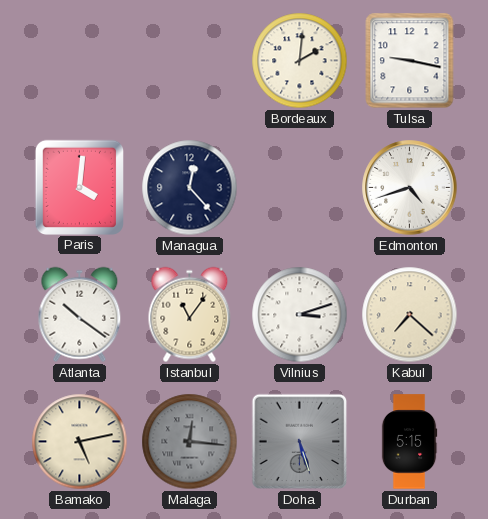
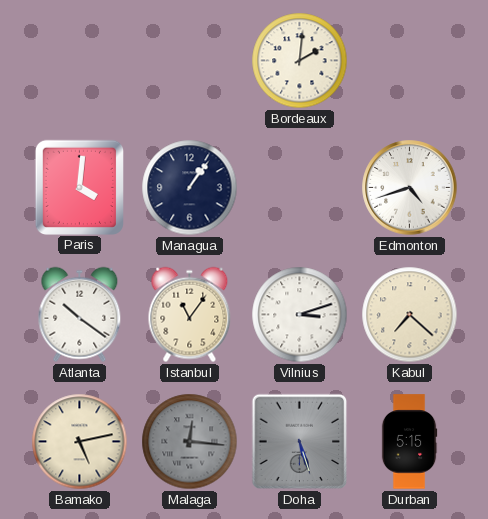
Tulsa: 9:17 -> none (410, 61)
Managua: 12:23 -> 1:06 (190, 188)
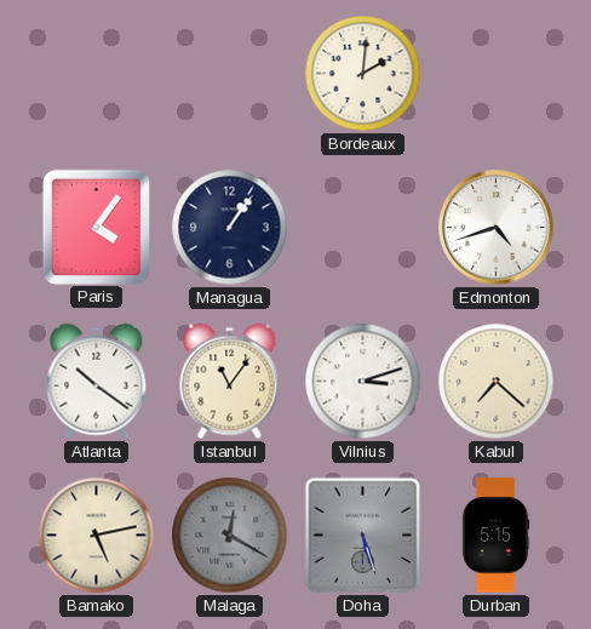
Paris: 4:01 -> 4:06 (96, 227)
Malaga: 12:16 -> 12:20 (230, 536)
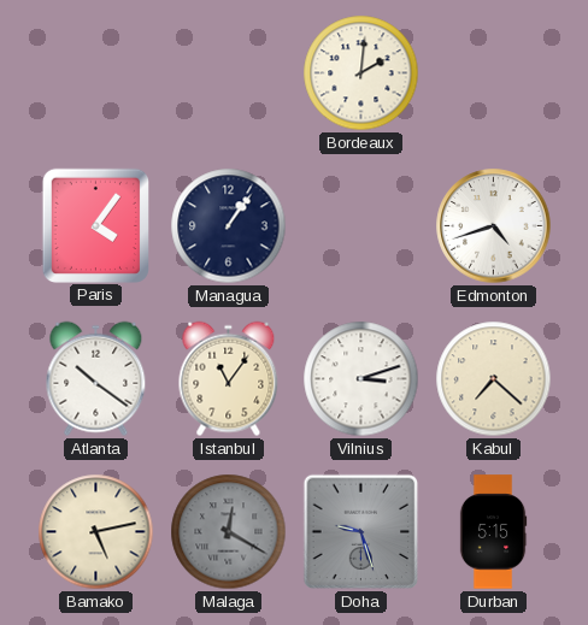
Doha: 5:27 -> 9:27 (361, 532)
